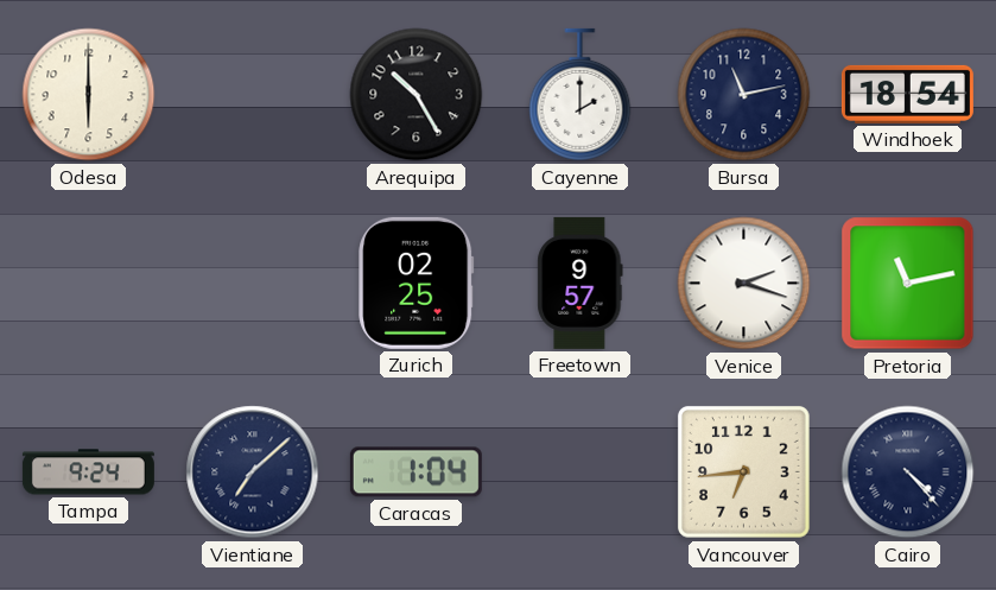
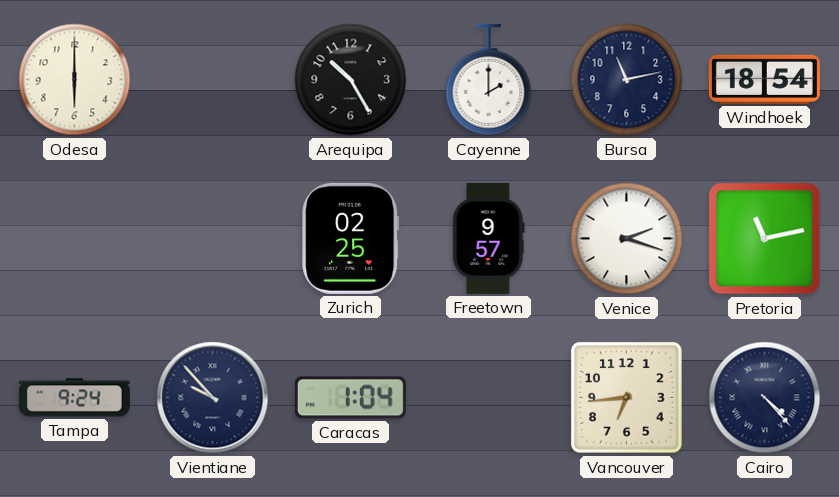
Vientiane: 7:08 -> 9:53 (213, 398)
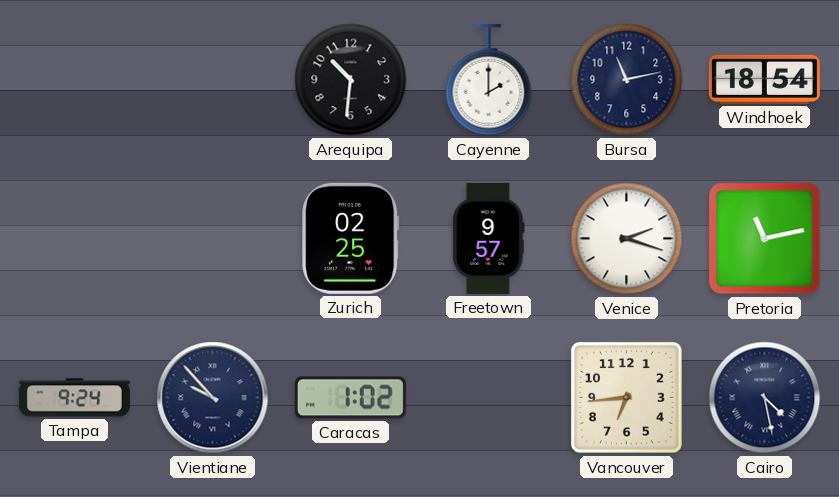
Odesa: 6:00 -> none (75, 80)
Arequipa: 10:25 -> 10:31 (351, 80)
Caracas: 1:04 -> 1:02 (350, 398)
Cairo: 4:23 -> 4:28 (765, 398)
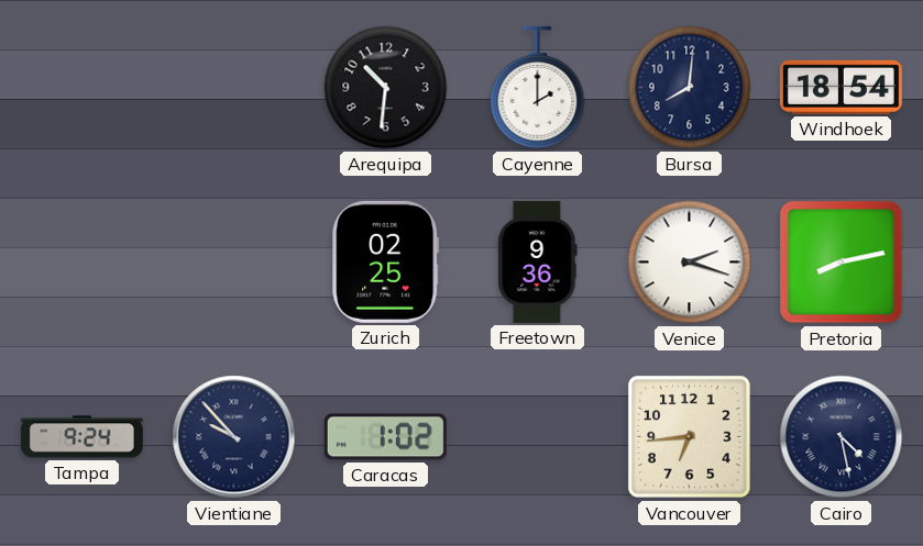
Bursa: 11:13 -> 8:01 (690, 88)
Freetown: 9:57 -> 9:36 (538, 261)
Pretoria: 11:13 -> 8:13 (842, 263)
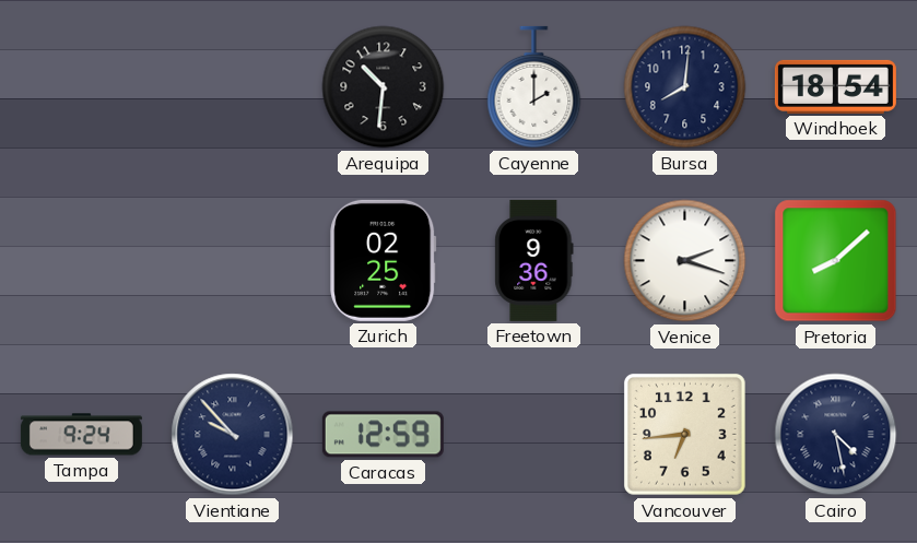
Pretoria: 8:13 -> 8:08 (836, 261)
Caracas: 1:02 -> 12:59 (383, 435)
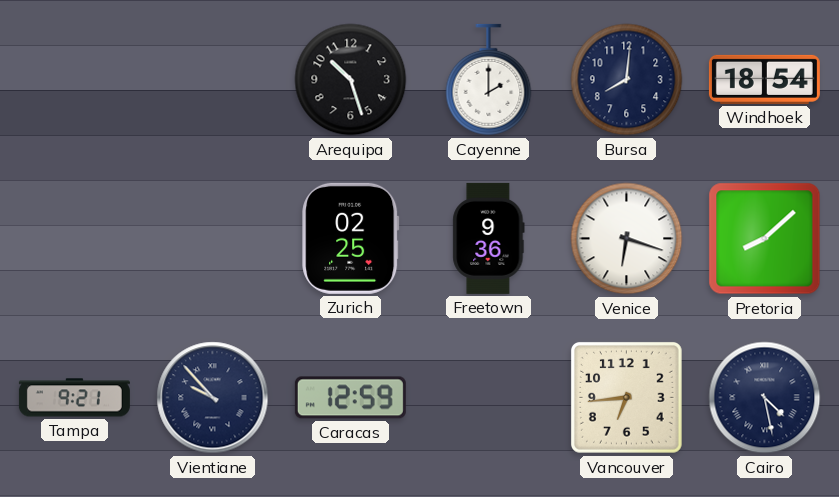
Arequipa: 10:31 -> 10:27 (351, 80)
Venice: 2:18 -> 6:18 (627, 239)
Tampa: 9:24 -> 9:21 (74, 398)
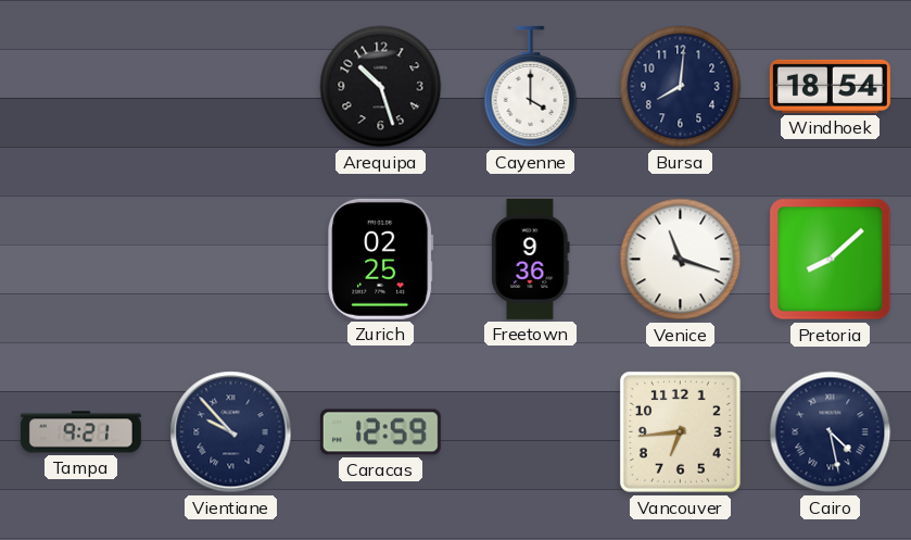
Cayenne: 2:00 -> 4:00 (531, 87)
Venice: 6:18 -> 11:18 (681, 260)
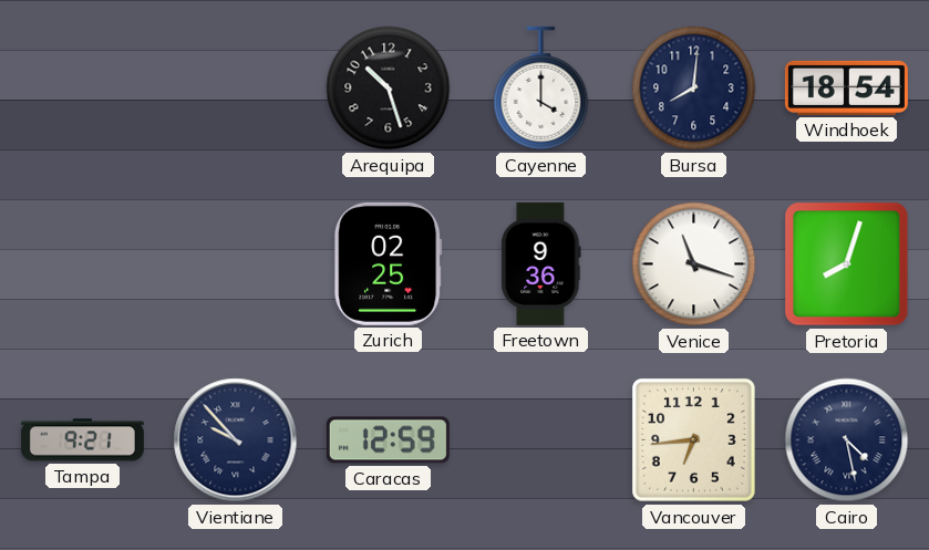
Pretoria: 8:08 -> 8:03 (847, 264)
